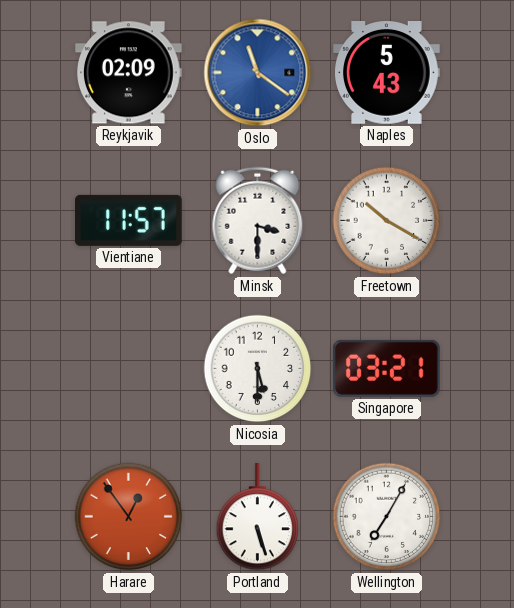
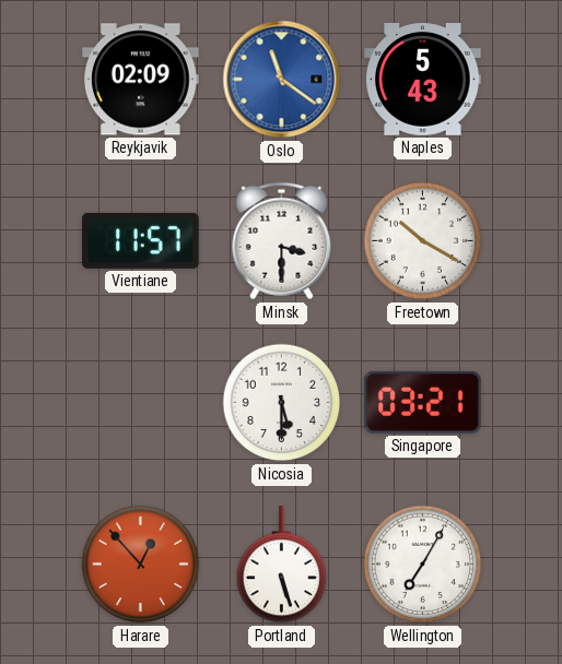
Harare: 12:54 -> 12:53 (141, 565)
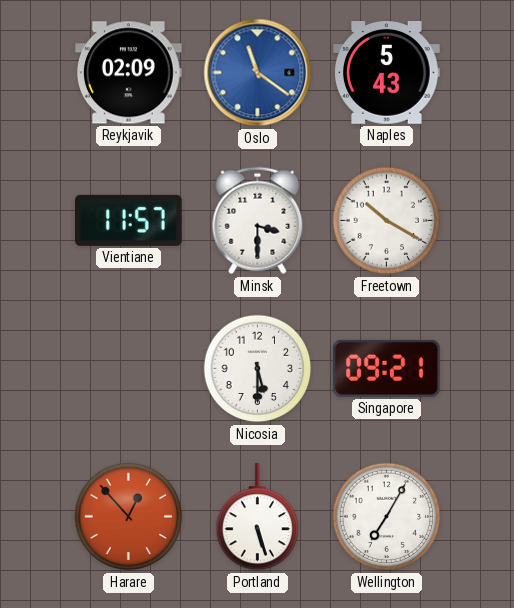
Singapore: 03:21 -> 09:21 (386, 368)
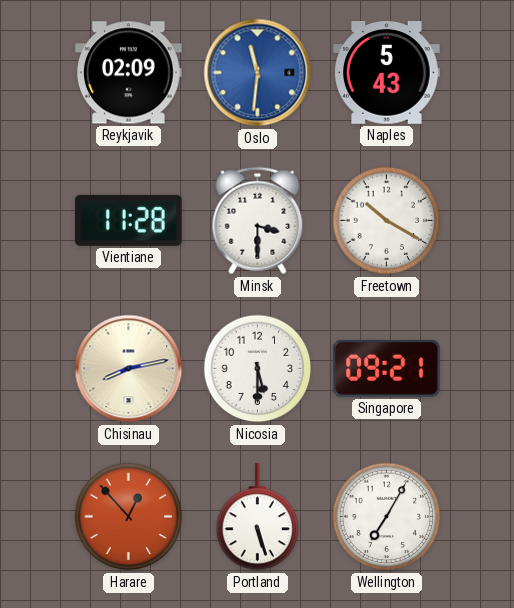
Oslo: 11:21 -> 11:31 (258, 73)
Vientiane: 11:57 -> 11:28 (129, 220)
Chisinau: none -> 8:13 (129, 369)
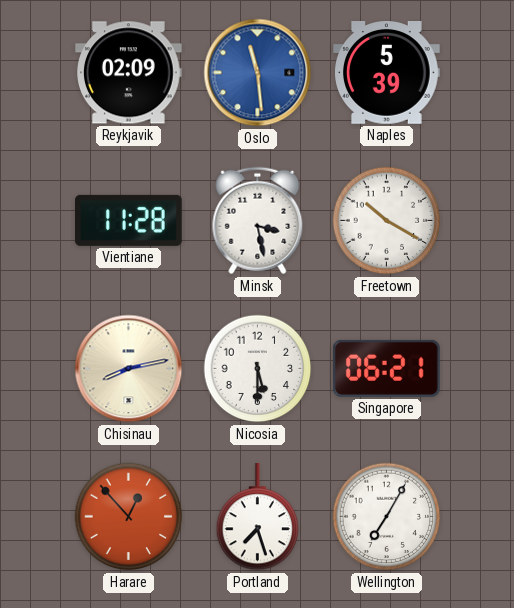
Oslo: 11:31 -> 11:29 (258, 73)
Naples: 5:43 -> 5:39 (387, 73)
Minsk: 3:30 -> 3:28 (258, 221)
Singapore: 09:21 -> 06:21 (386, 368)
Portland: 5:27 -> 7:27 (258, 517)
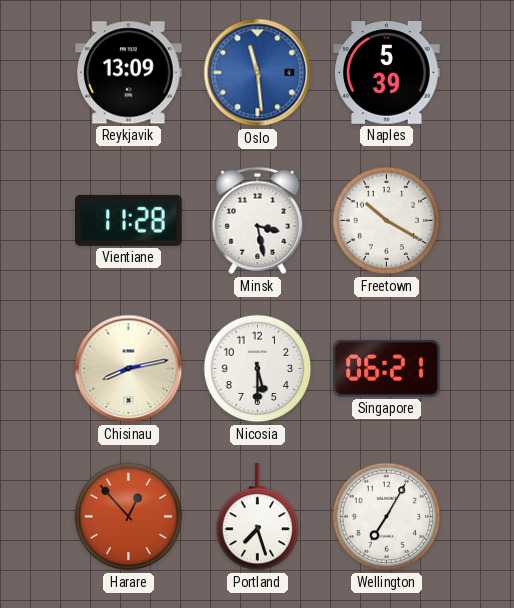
Reykjavik: 02:09 -> 13:09 (129, 73)
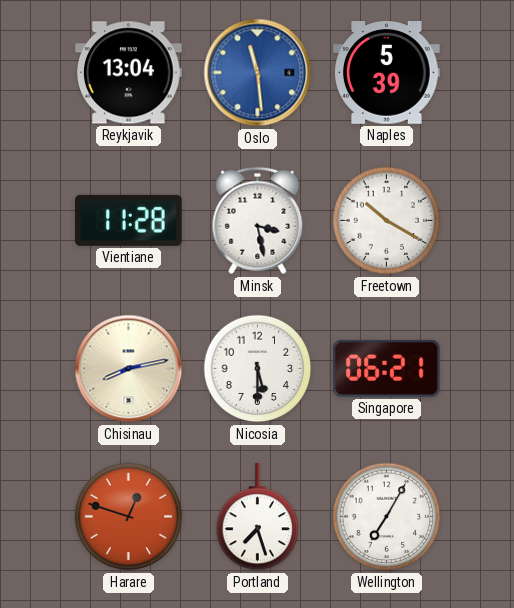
Reykjavik: 13:09 -> 13:04 (129, 73)
Harare: 12:53 -> 12:48 (129, 517)
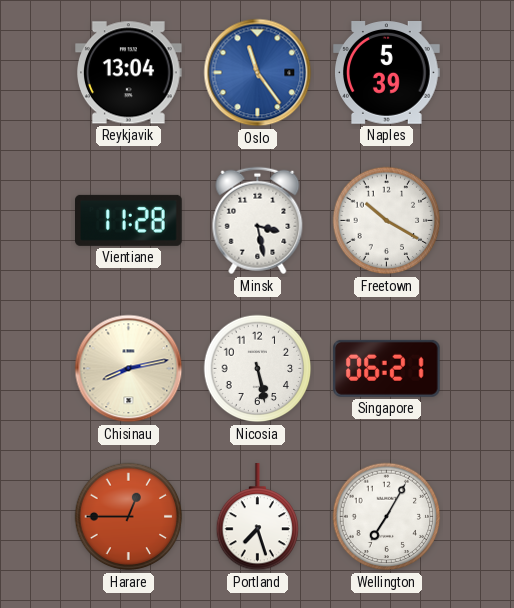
Oslo: 11:29 -> 11:24 (258, 73)
Nicosia: 5:30 -> 5:28 (258, 369)
Harare: 12:48 -> 12:45 (129, 517)
